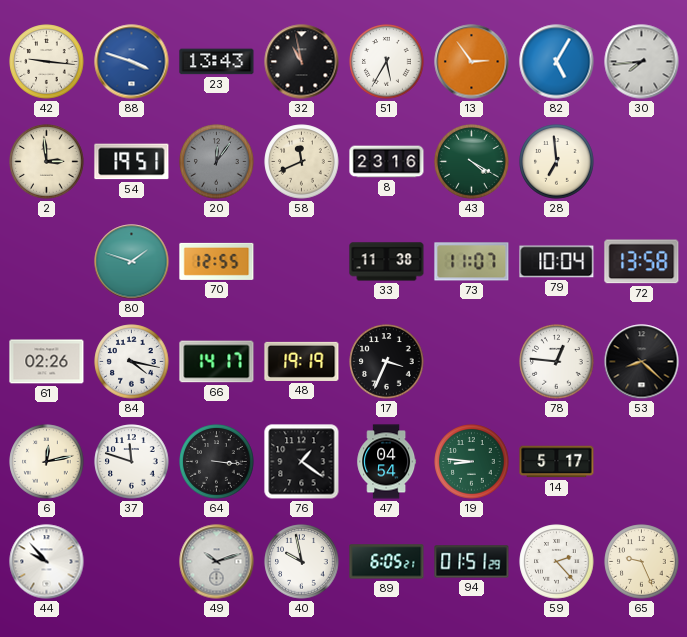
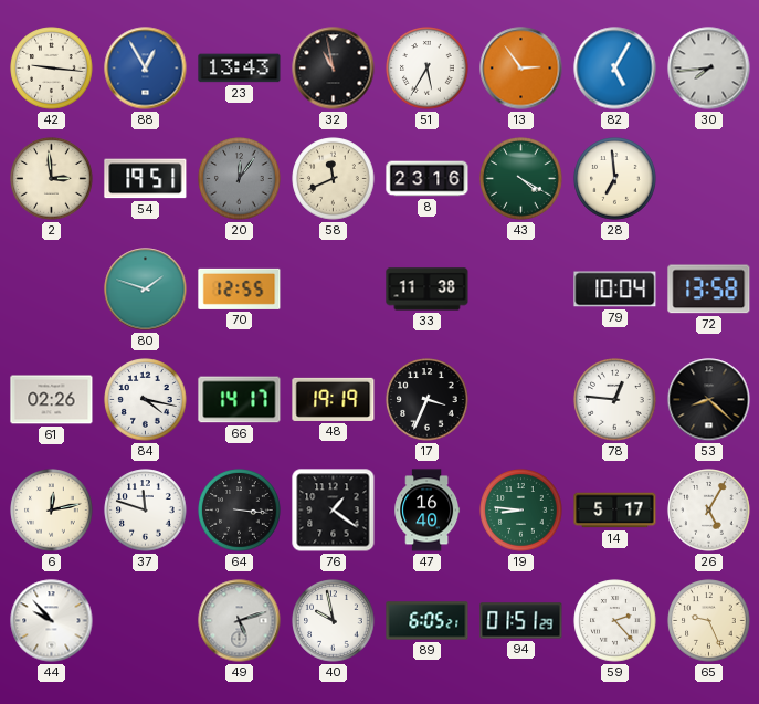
88: 3:48 -> 12:55 (146, 69)
73: 11:07 -> none (472, 262)
47: 04:54 -> 16:40 (428, 511)
26: none -> 5:05 (709, 511)
49: 10:12 -> 5:12 (240, 621)
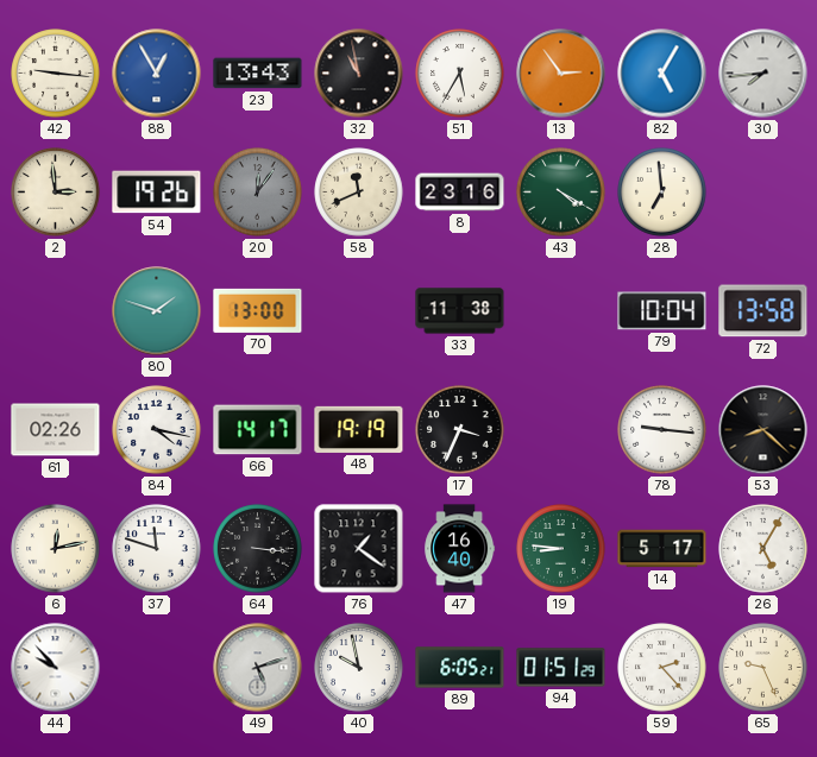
54: 19:51 -> 19:26 (157, 193)
70: 12:55 -> 13:00 (258, 310)
78: 12:46 -> 9:16 (662, 430)
